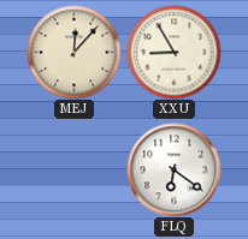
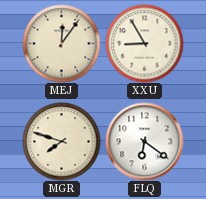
MEJ: 12:07 -> 12:06 (61, 43)
MGR: none -> 7:48 (61, 141)
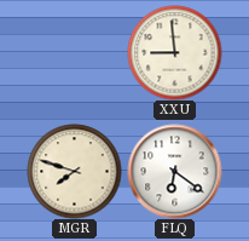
MEJ: 12:06 -> none (61, 43)
XXU: 8:55 -> 8:59 (174, 52)
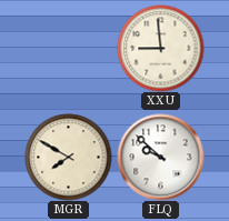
MGR: 7:48 -> 7:50 (68, 157)
FLQ: 6:21 -> 9:52 (160, 157)
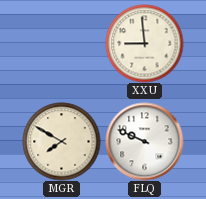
FLQ: 9:52 -> 9:49 (144, 141)
